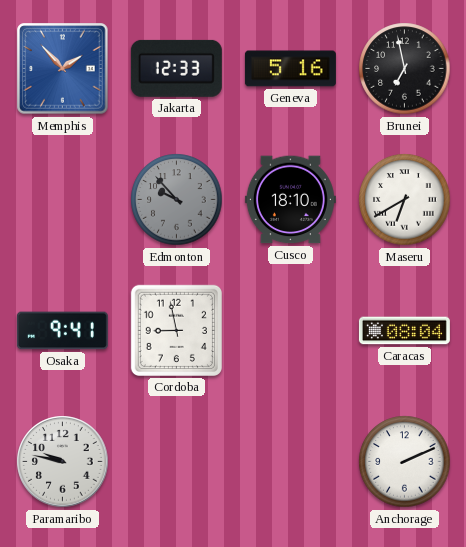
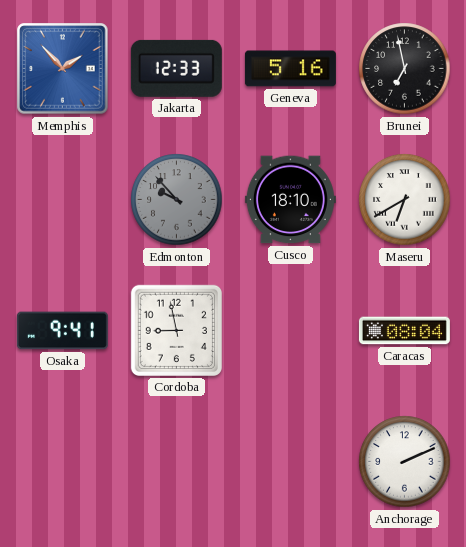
Paramaribo: 9:47 -> none (63, 462)
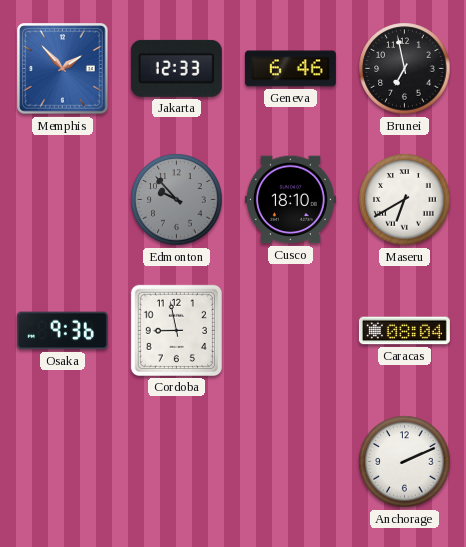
Geneva: 5:16 -> 6:46 (290, 69)
Osaka: 9:41 -> 9:36 (62, 331)
